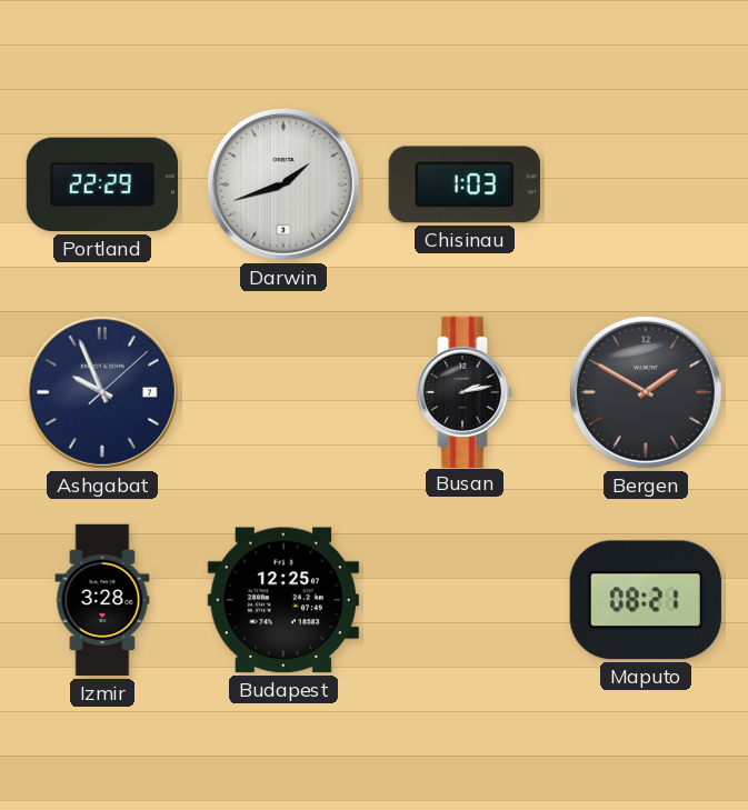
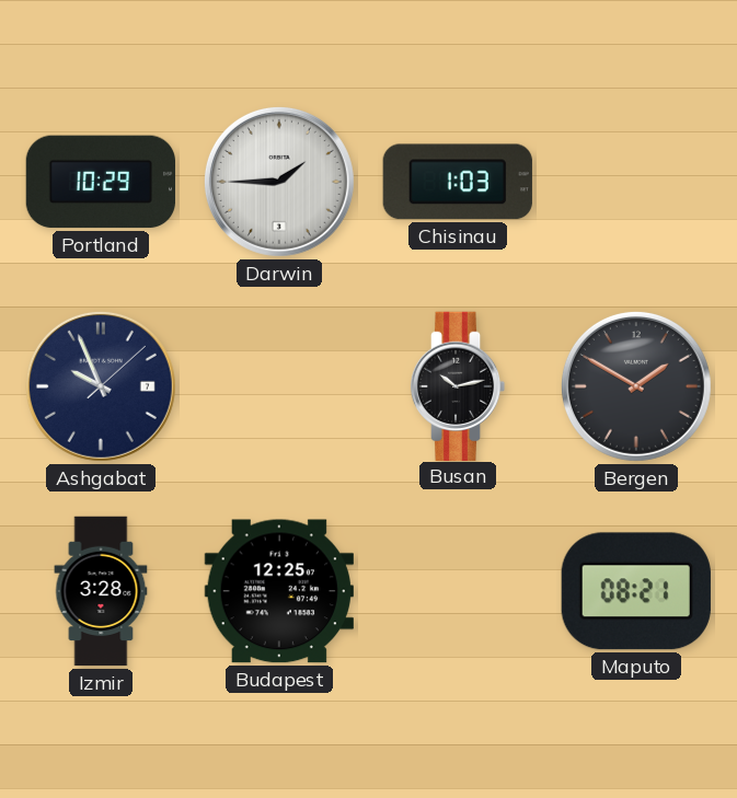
Portland: 22:29 -> 10:29 (100, 182)
Darwin: 1:42 -> 1:45 (279, 182)
Busan: 2:13 -> 10:13 (458, 385)
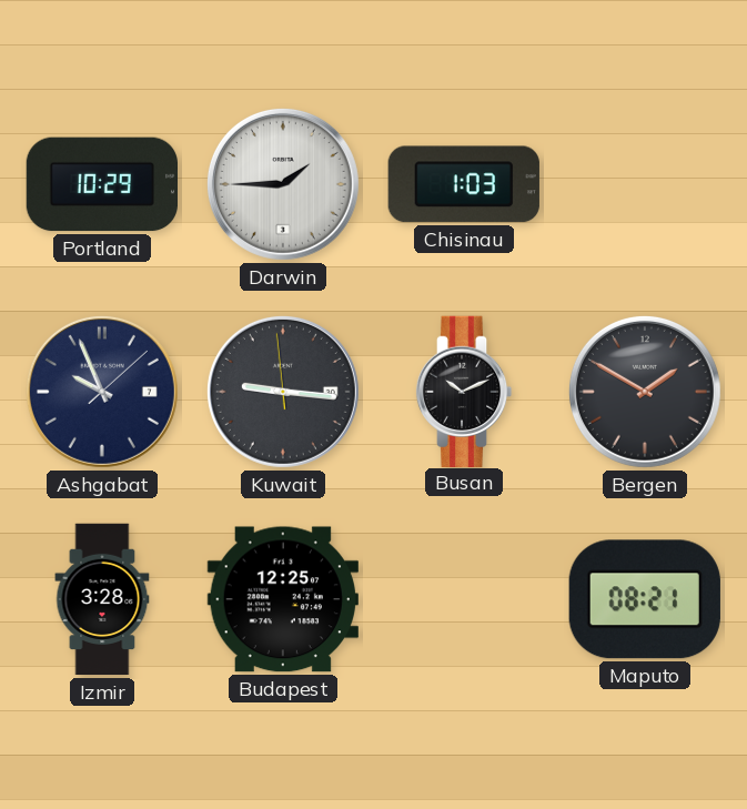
Kuwait: none -> 9:15 (283, 392)
Busan: 10:13 -> 10:11 (464, 391)
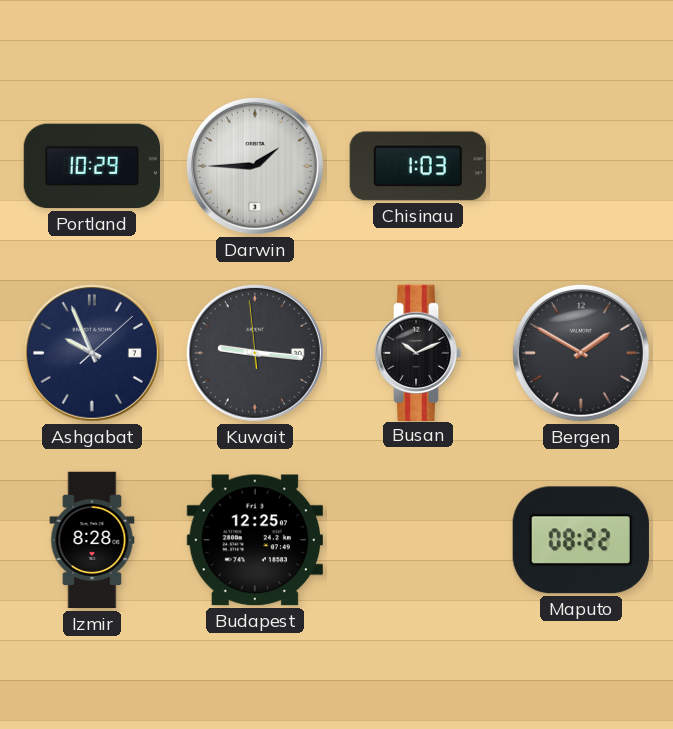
Izmir: 3:28 -> 8:28 (92, 540)
Maputo: 08:21 -> 08:22 (581, 540)
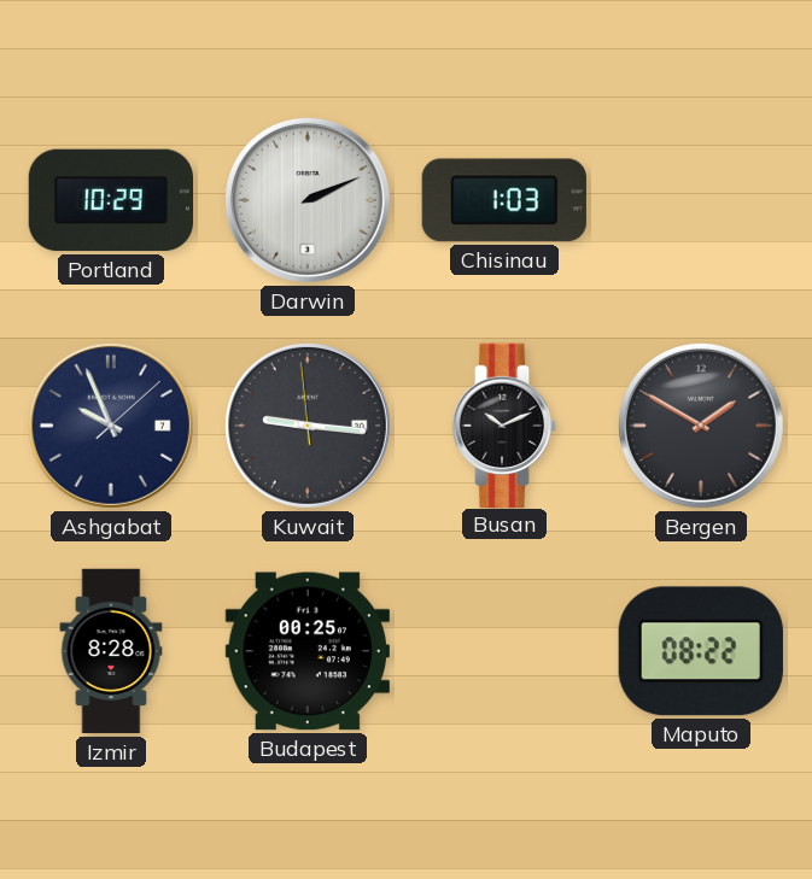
Darwin: 1:45 -> 2:11 (308, 200)
Budapest: 12:25 -> 00:25 (308, 651)
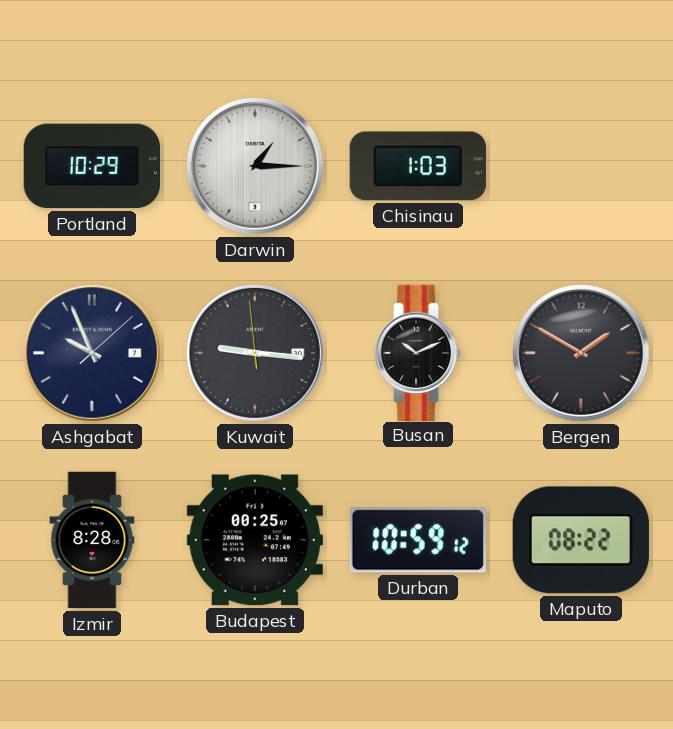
Darwin: 2:11 -> 1:15 (255, 166)
Durban: none -> 10:59 (418, 540)
